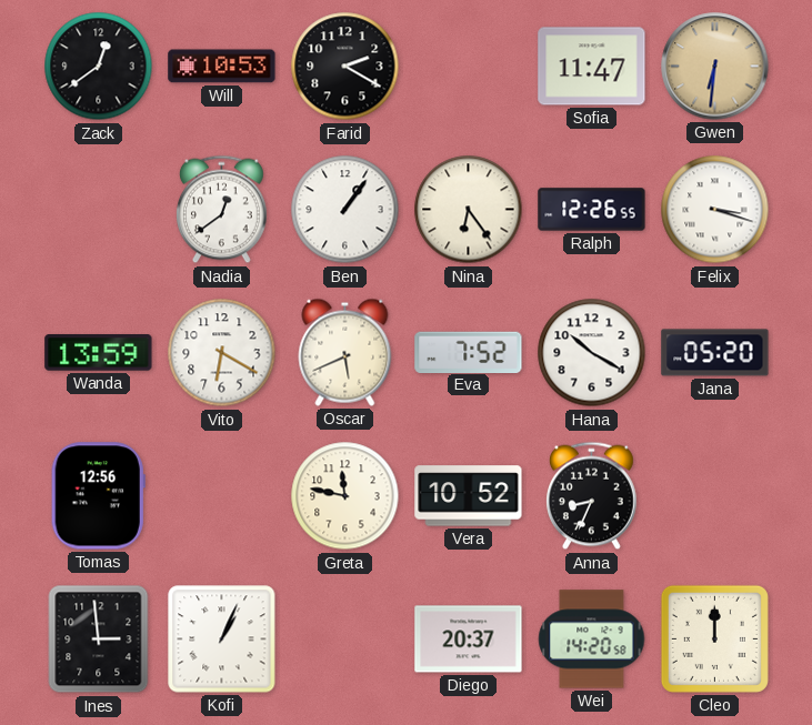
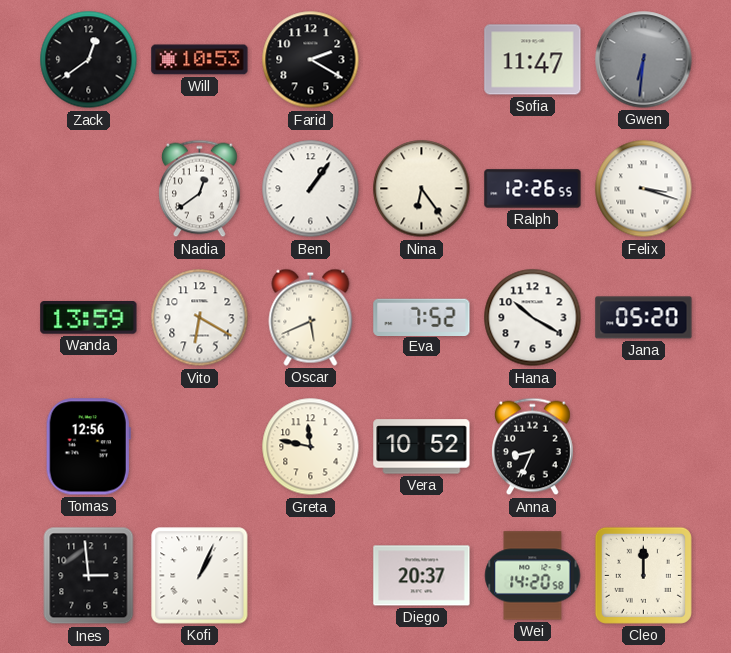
Gwen dial: champagne -> grey (644, 60)
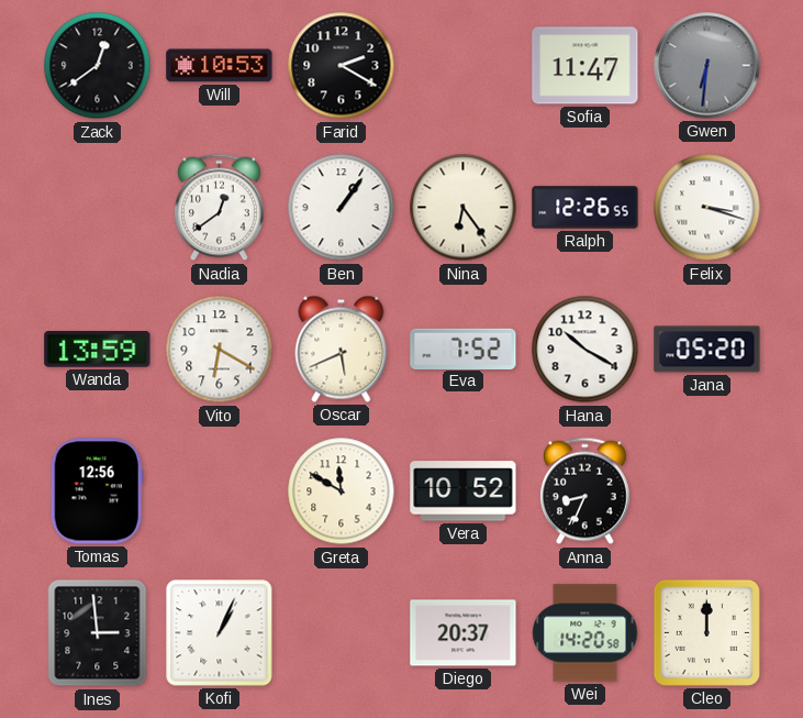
Greta: 11:47 -> 11:50 (342, 491)
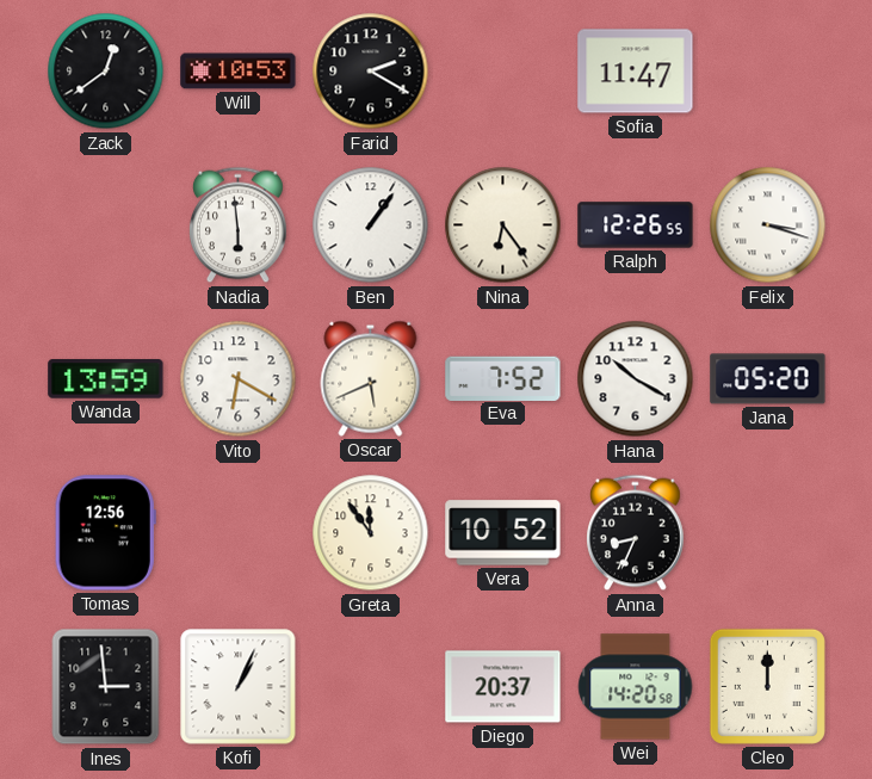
Gwen: 6:31 -> none (707, 66)
Nadia: 12:39 -> 5:59 (239, 225)
Greta: 11:50 -> 11:54 (371, 533)
